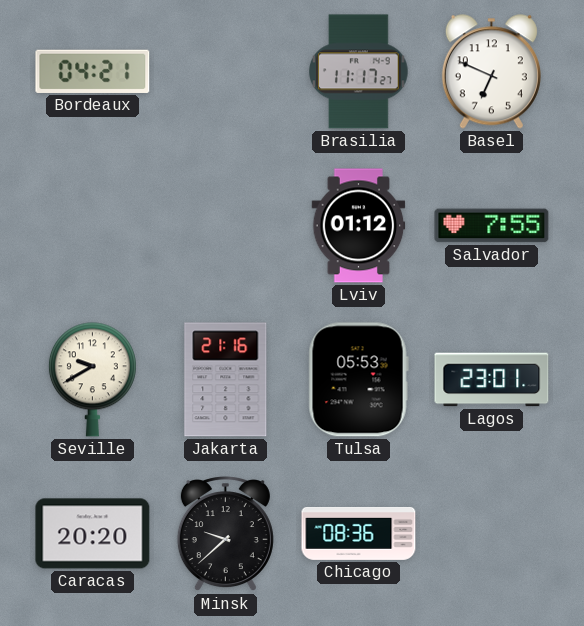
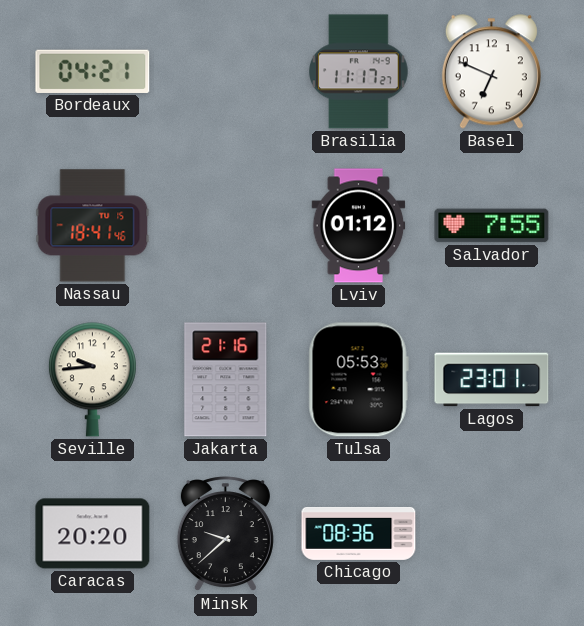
Nassau: none -> 18:41 (93, 226)
Seville: 9:40 -> 9:44 (92, 380)
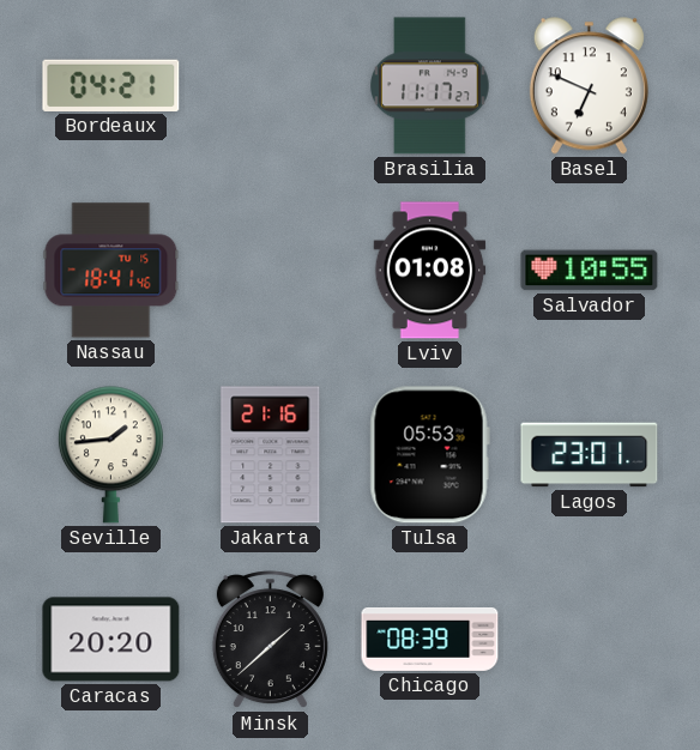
Lviv: 01:12 -> 01:08 (430, 271)
Salvador: 7:55 -> 10:55 (590, 271)
Seville: 9:44 -> 1:44 (110, 455)
Minsk: 9:38 -> 1:38 (270, 640)
Chicago: 08:36 -> 08:39 (430, 639)
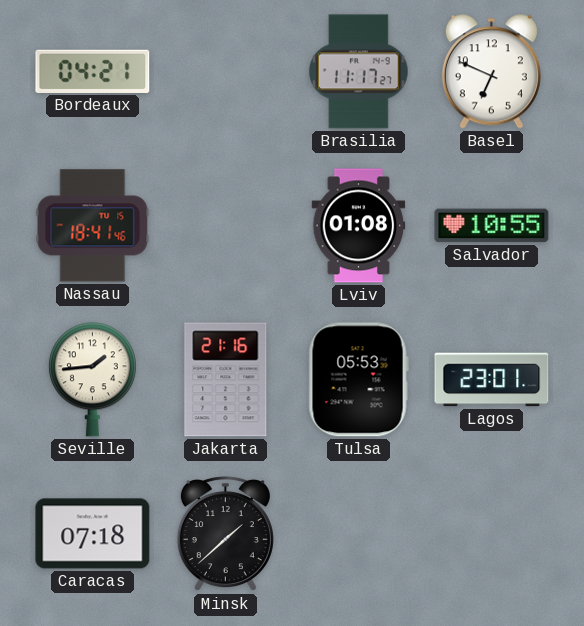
Caracas: 20:20 -> 07:18 (93, 534)
Chicago: 08:39 -> none (430, 639)
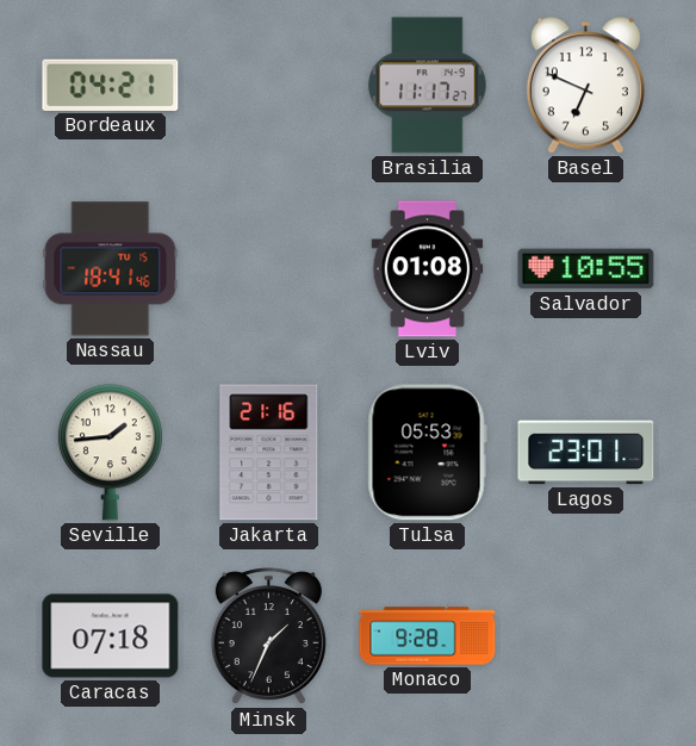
Minsk: 1:38 -> 1:34 (268, 636)
Monaco: none -> 9:28 (428, 636)
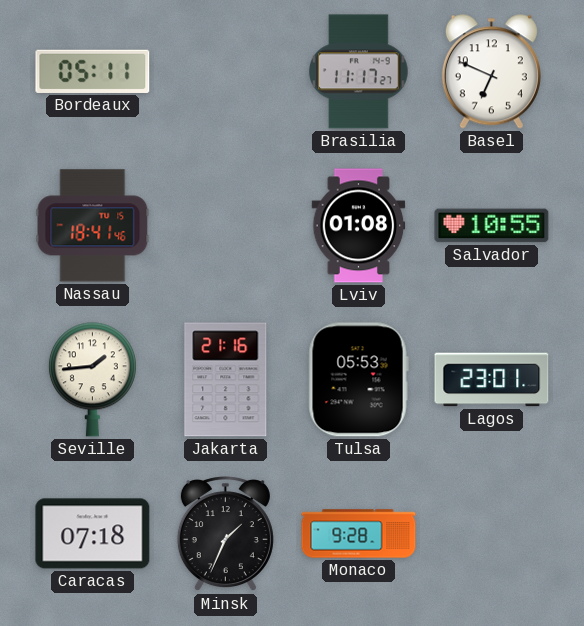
Bordeaux: 04:21 -> 05:11 (93, 71)
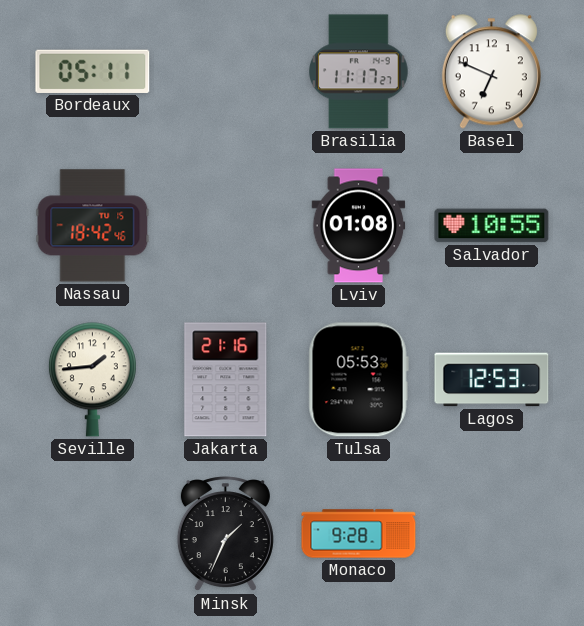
Nassau: 18:41 -> 18:42 (93, 226)
Lagos: 23:01 -> 12:53 (492, 380)
Caracas: 07:18 -> none (93, 534)
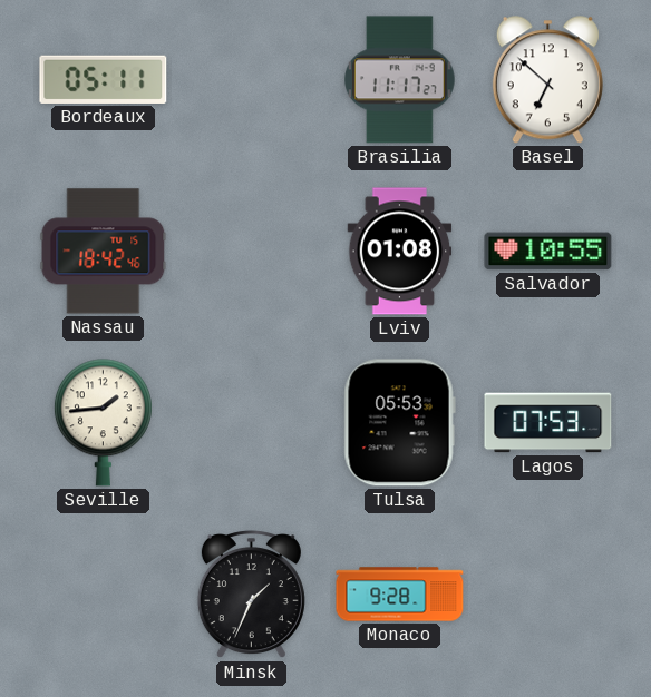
Basel: 6:49 -> 6:52 (547, 80)
Jakarta: 21:16 -> none (226, 380)
Lagos: 12:53 -> 07:53 (548, 423)
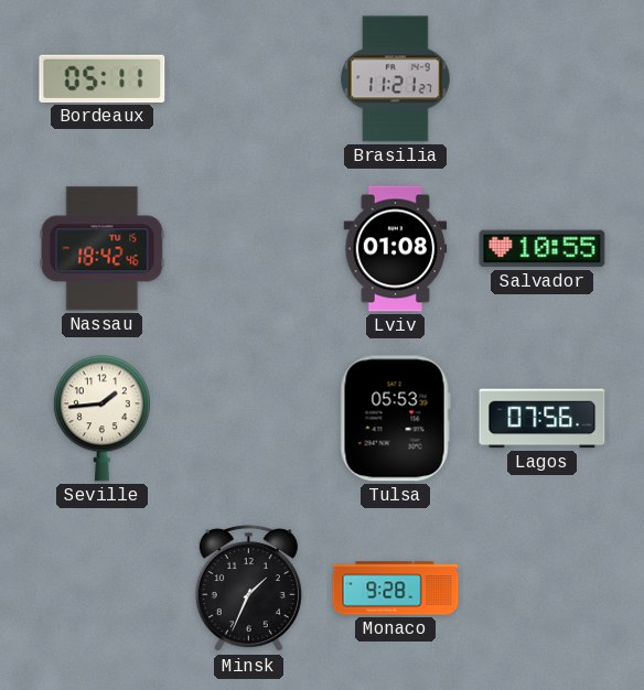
Brasilia: 11:17 -> 11:21 (396, 79)
Basel: 6:52 -> none (547, 80)
Lagos: 07:53 -> 07:56 (543, 419)
